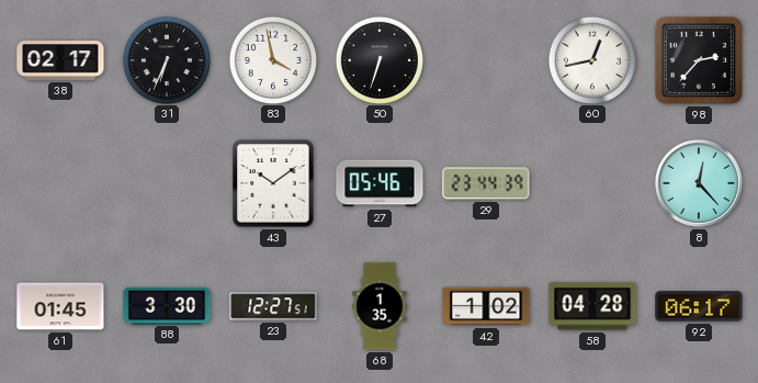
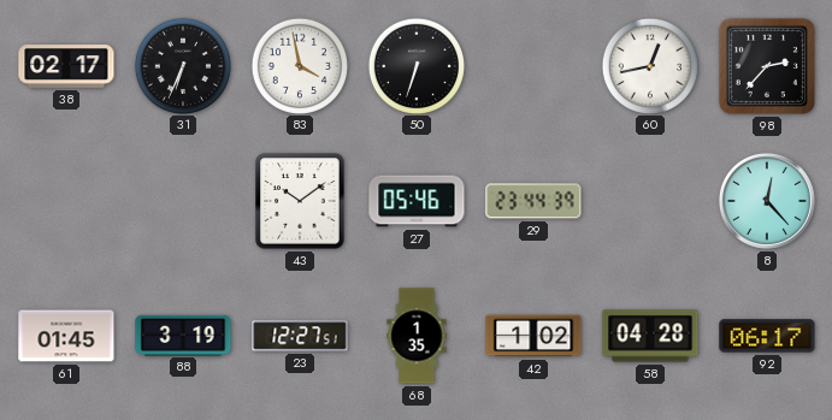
88: 3:30 -> 3:19 (183, 335)
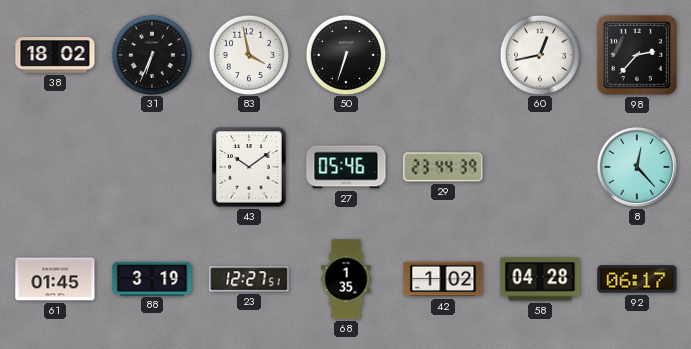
38: 02:17 -> 18:02 (55, 55)
